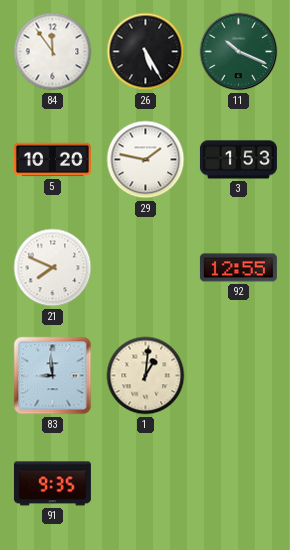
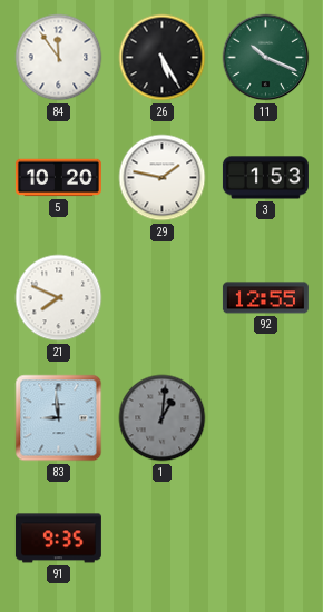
1 dial: cream -> grey (163, 418)
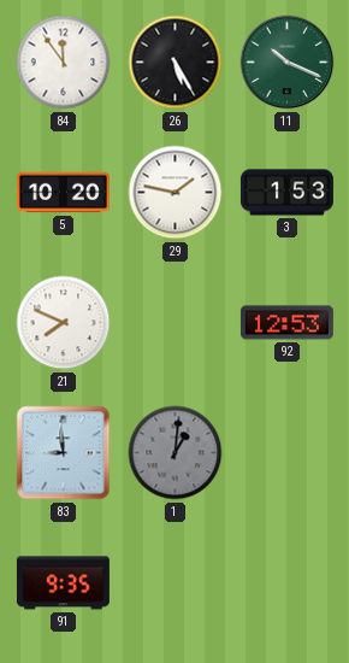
92: 12:55 -> 12:53 (286, 323)
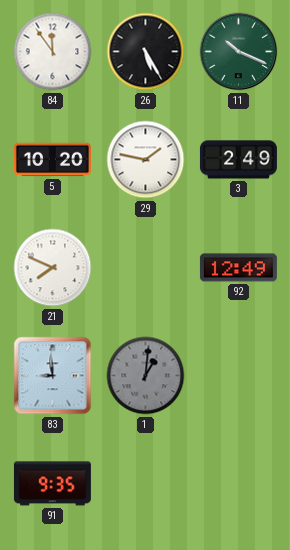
3: 1:53 -> 2:49 (238, 160)
92: 12:53 -> 12:49 (238, 268)
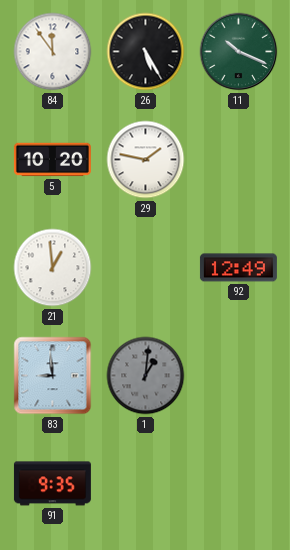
3: 2:49 -> none (238, 160)
21: 7:49 -> 12:59 (53, 268)
